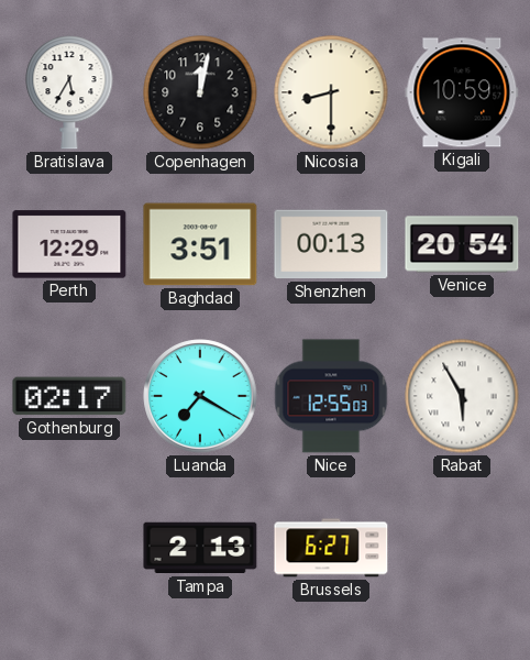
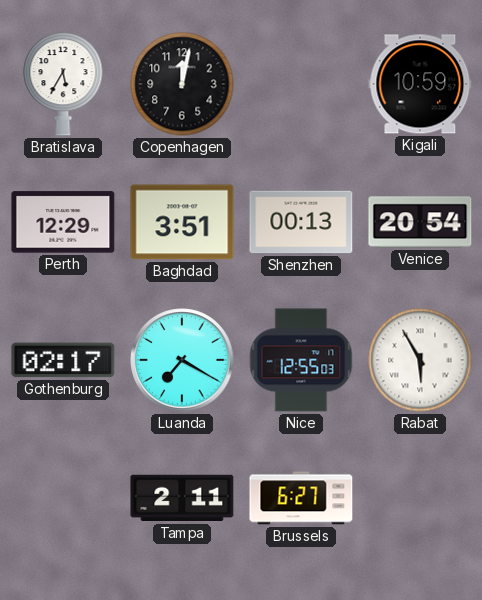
Nicosia: 8:30 -> none (331, 92)
Tampa: 2:13 -> 2:11 (182, 498)
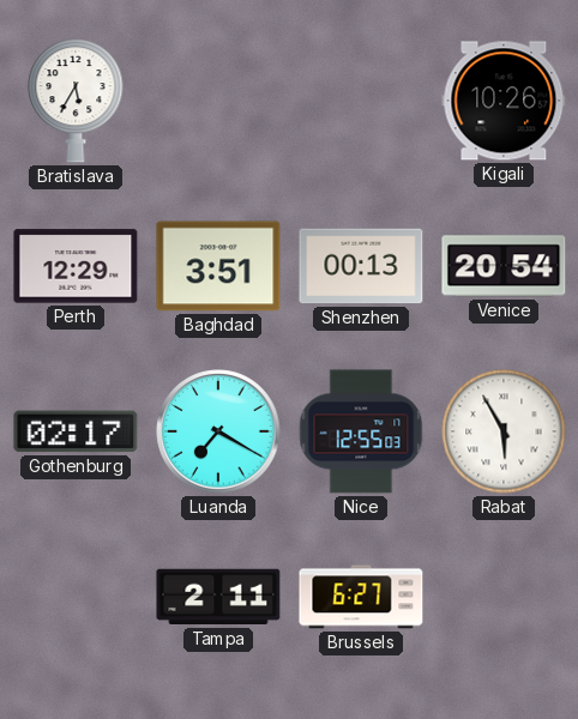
Copenhagen: 12:02 -> none (182, 84)
Kigali: 10:59 -> 10:26 (504, 101)
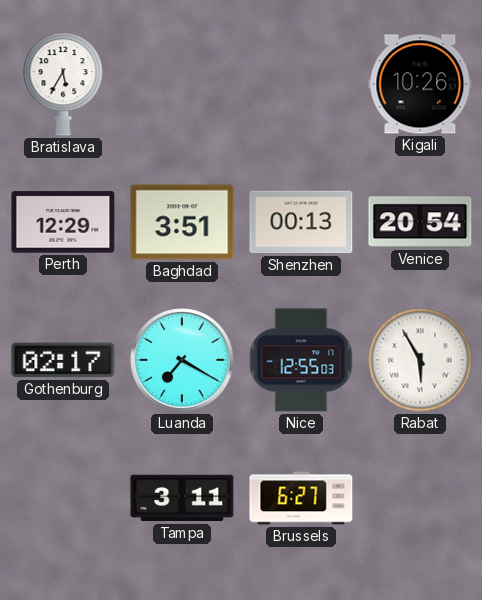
Tampa: 2:11 -> 3:11 (182, 498)
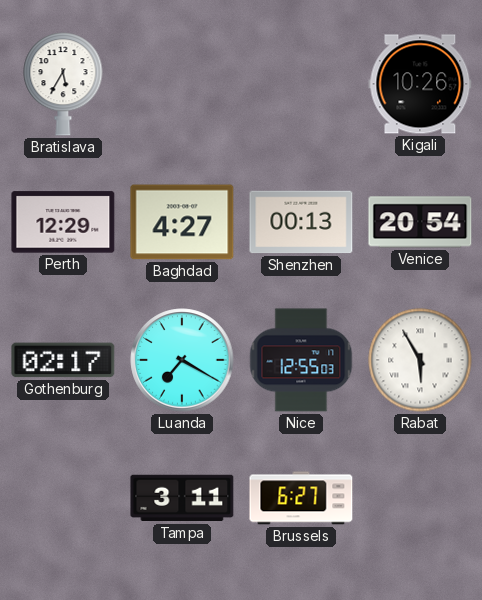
Baghdad: 3:51 -> 4:27 (182, 222)
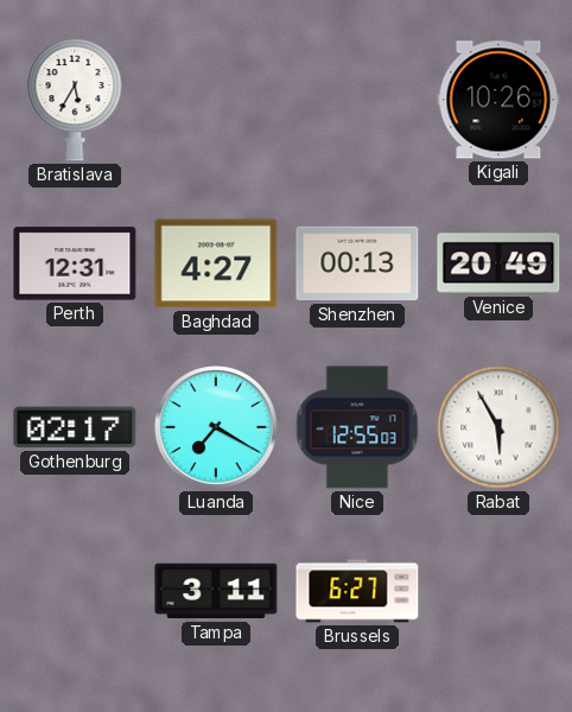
Perth: 12:29 -> 12:31 (75, 263)
Venice: 20:54 -> 20:49 (498, 263)
